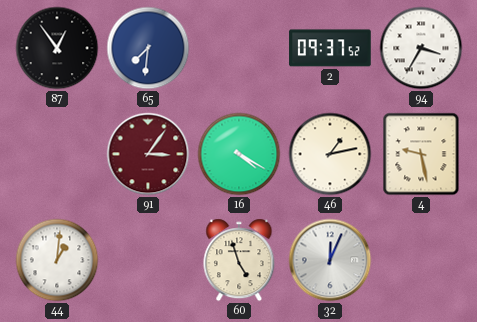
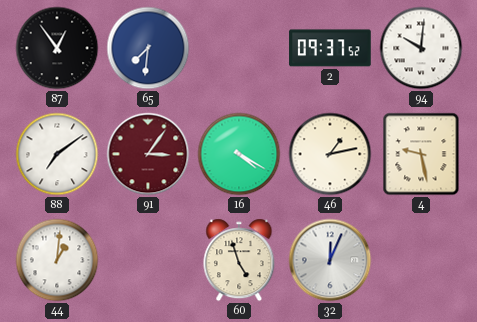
94: 3:35 -> 10:01 (421, 48)
88: none -> 7:09 (57, 154)
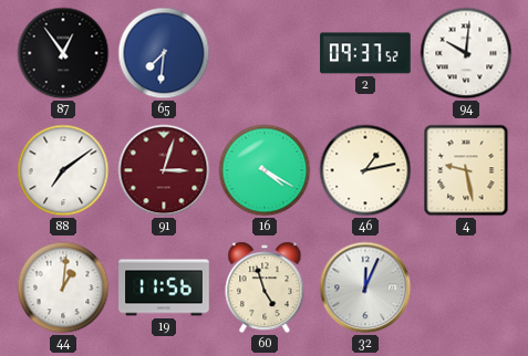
91: 3:06 -> 3:03 (164, 170)
19: none -> 11:56 (164, 287)
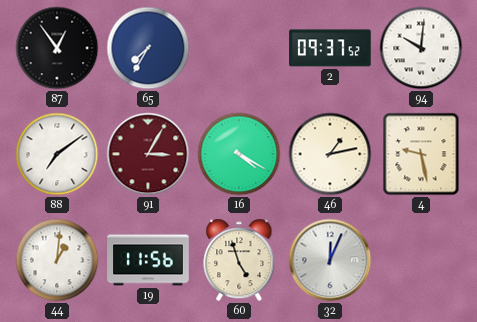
65: 7:31 -> 7:35 (148, 48)
91: 3:03 -> 3:05 (148, 154)
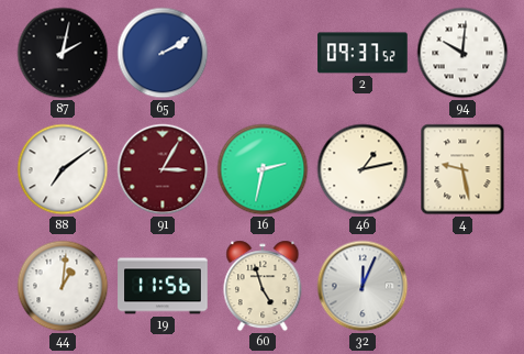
87: 12:54 -> 2:02 (63, 53)
65: 7:35 -> 2:10 (163, 53)
16: 4:20 -> 2:32 (263, 169)
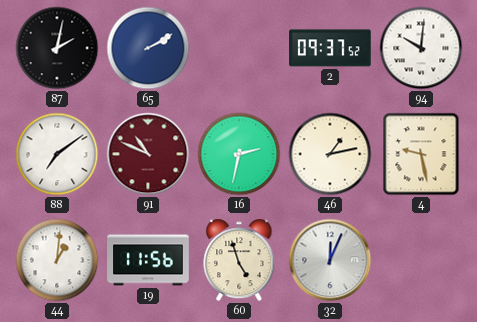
91: 3:05 -> 10:49 (148, 154)
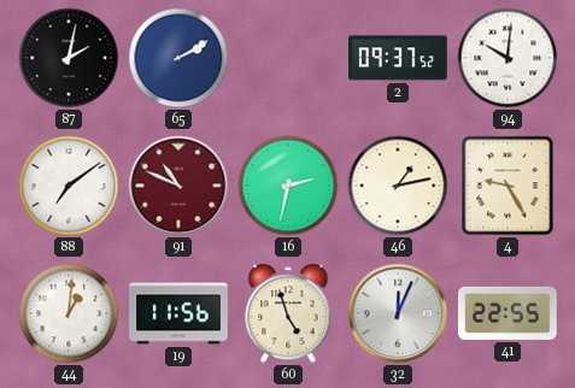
4: 9:28 -> 9:25 (507, 186)
41: none -> 22:55 (507, 313)
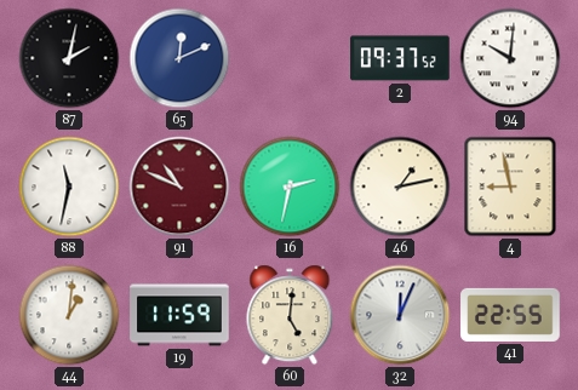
65: 2:10 -> 12:11 (179, 58)
88: 7:09 -> 11:32 (69, 187)
4: 9:25 -> 8:58 (510, 187)
19: 11:56 -> 11:59 (179, 315)
60: 4:57 -> 5:01 (290, 315)
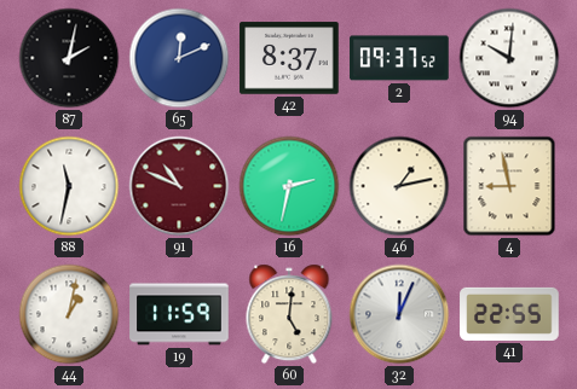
42: none -> 8:37 (289, 58)
44: 1:01 -> 1:02 (69, 314)
